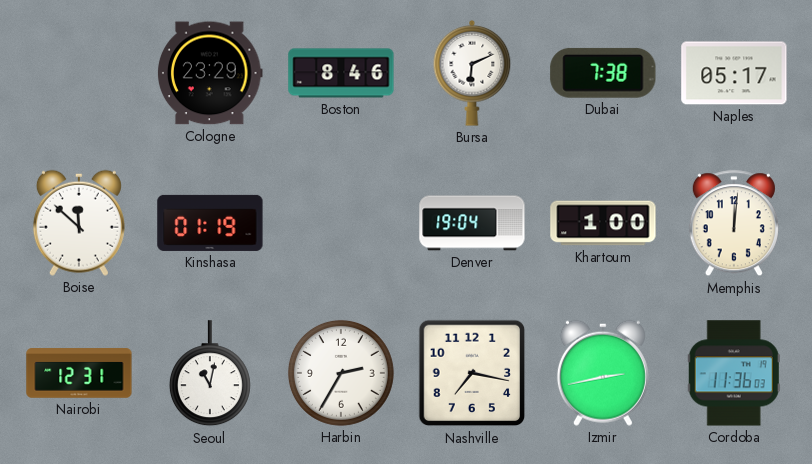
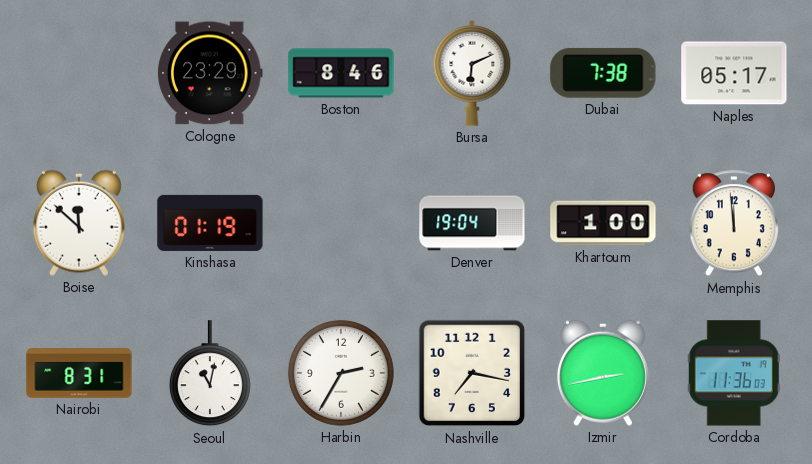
Memphis: 12:01 -> 11:59 (734, 224)
Nairobi: 12:31 -> 8:31 (79, 373)
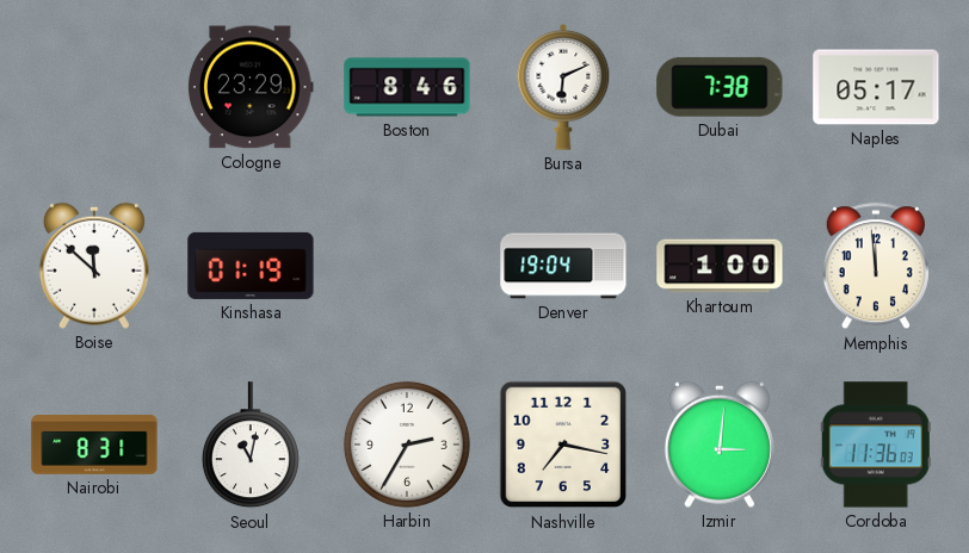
Izmir: 2:43 -> 3:01 (720, 445)
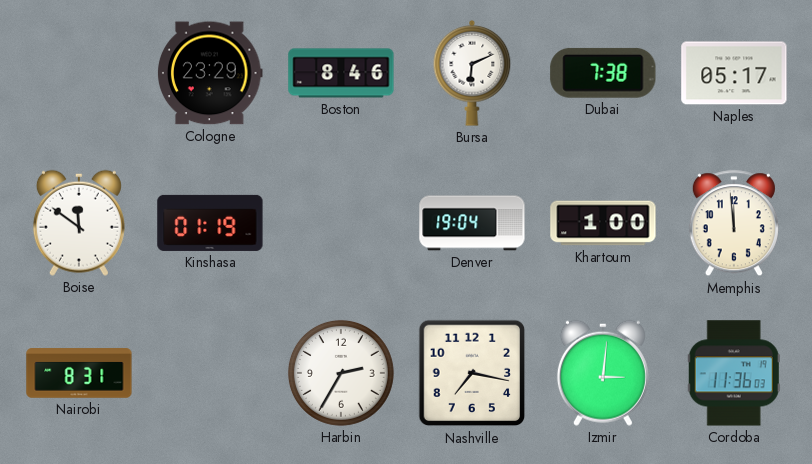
Boise: 11:52 -> 11:51 (79, 223)
Seoul: 11:02 -> none (251, 446)
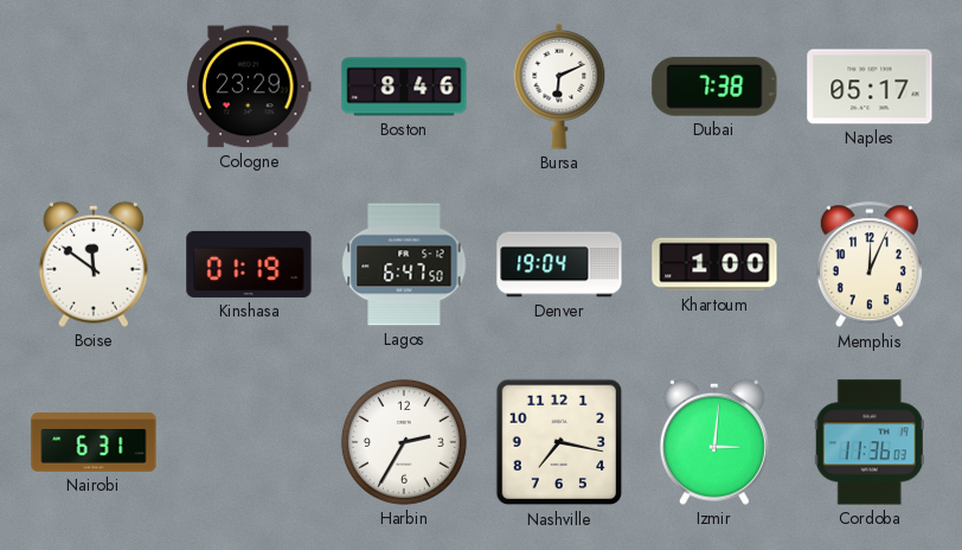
Lagos: none -> 6:47 (404, 264)
Memphis: 11:59 -> 12:04 (870, 266)
Nairobi: 8:31 -> 6:31 (94, 442)
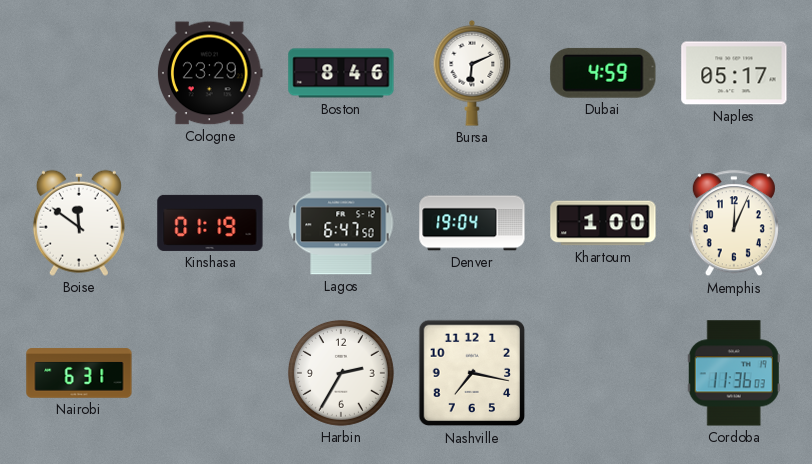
Dubai: 7:38 -> 4:59 (603, 73)
Izmir: 3:01 -> none (714, 442)
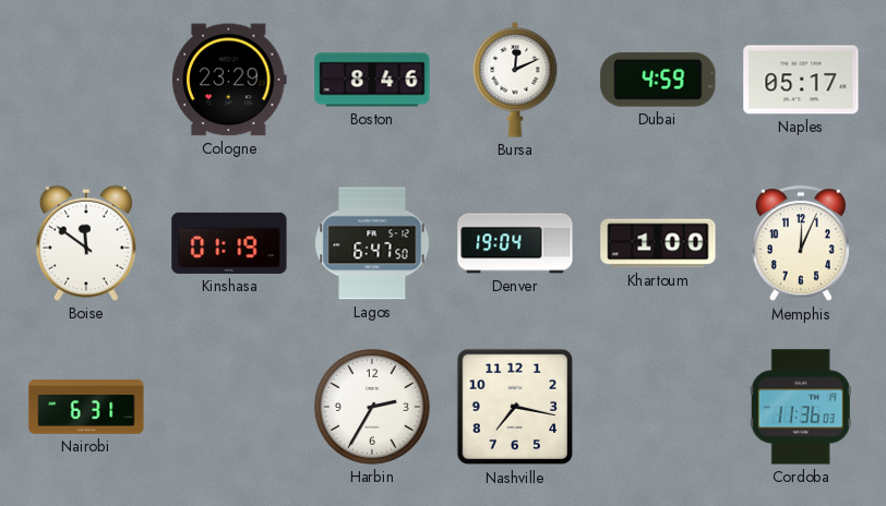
Bursa: 6:11 -> 12:11 (515, 80)
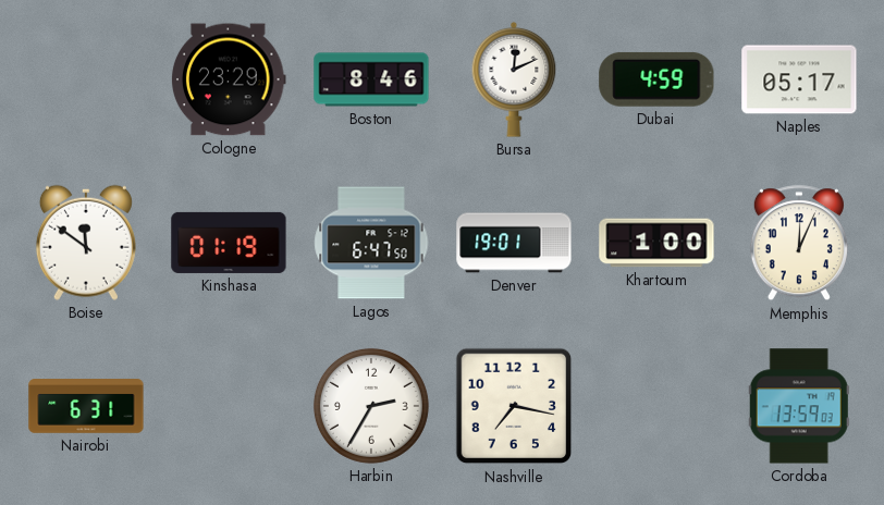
Denver: 19:04 -> 19:01 (514, 243)
Cordoba: 11:36 -> 13:59 (799, 406)
